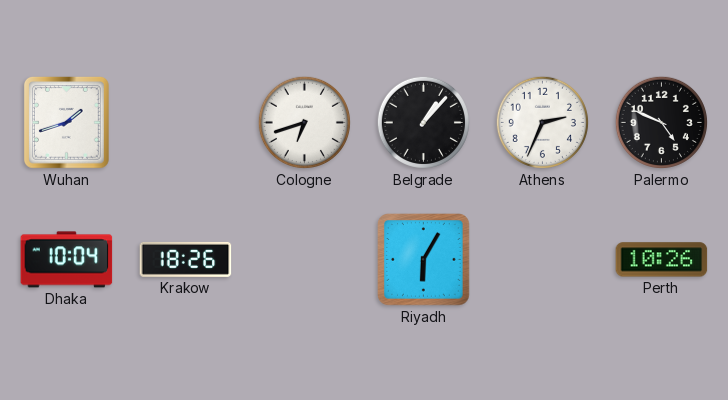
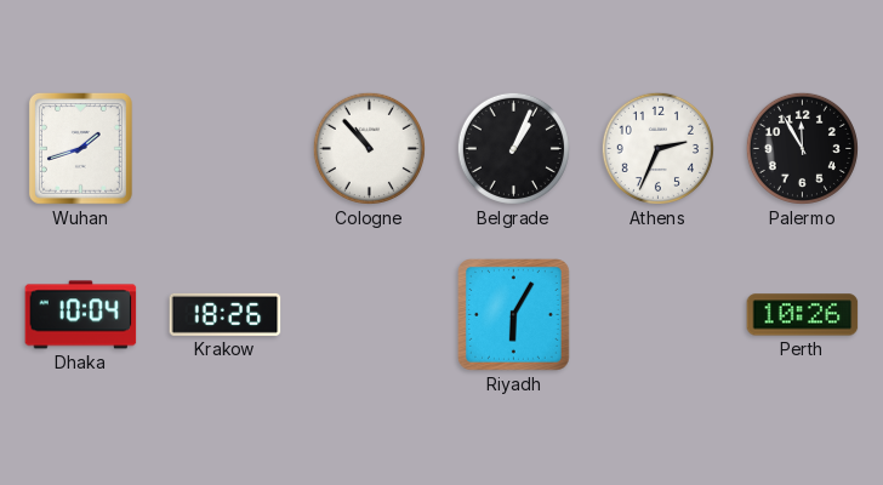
Cologne: 6:42 -> 10:53 (369, 148)
Belgrade: 1:07 -> 1:04 (513, 148)
Palermo: 4:49 -> 11:55 (802, 148)
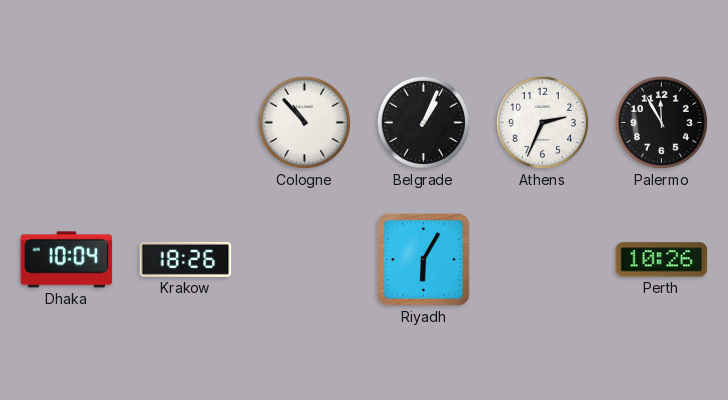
Wuhan: 1:42 -> none (80, 149)
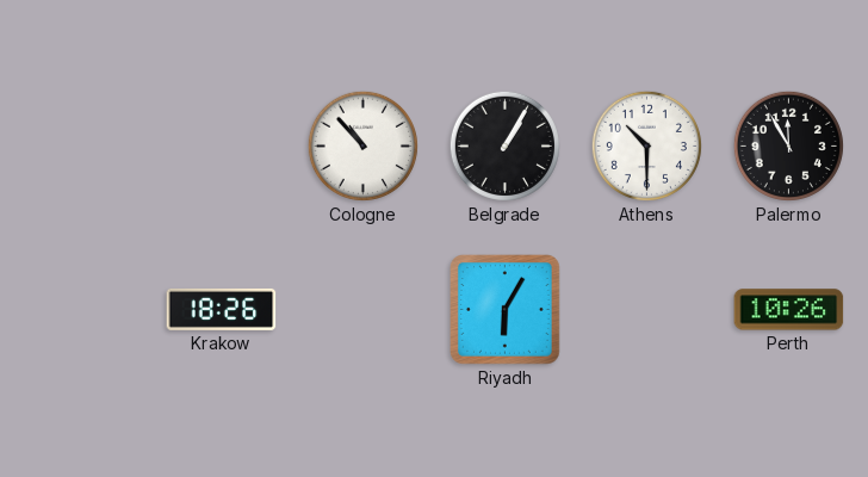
Belgrade: 1:04 -> 1:05 (504, 145)
Athens: 2:34 -> 10:30 (646, 145)
Dhaka: 10:04 -> none (67, 260)
